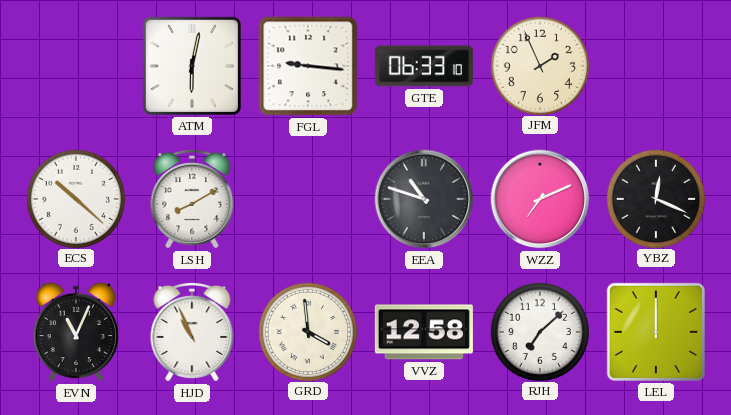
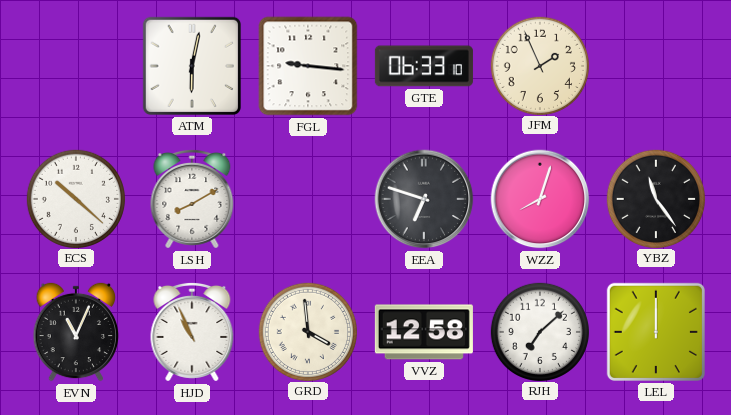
EEA: 10:48 -> 6:48 (424, 199)
WZZ: 7:11 -> 8:03 (540, 199)
YBZ: 12:19 -> 11:24 (655, 198)
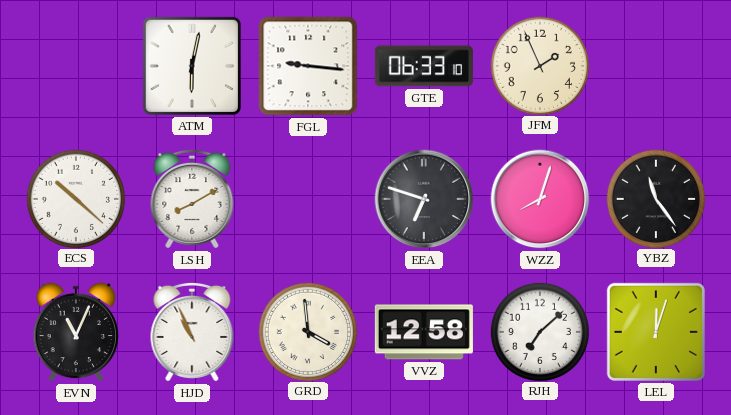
LEL: 12:00 -> 12:03 (656, 332)
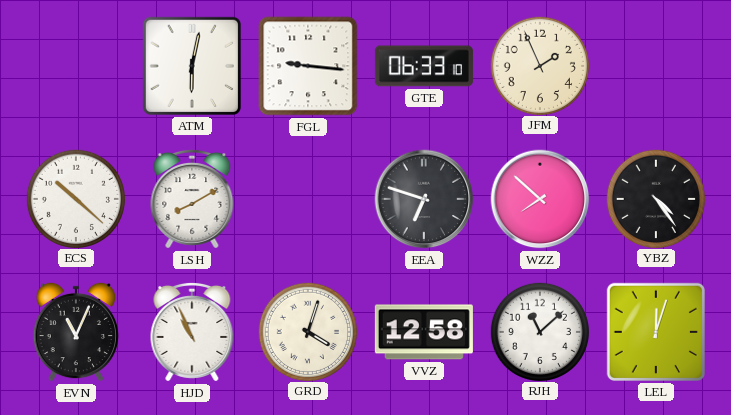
WZZ: 8:03 -> 7:52 (540, 199)
YBZ: 11:24 -> 4:24 (655, 198)
GRD: 3:59 -> 4:03 (307, 331)
RJH: 7:08 -> 11:08 (539, 331)
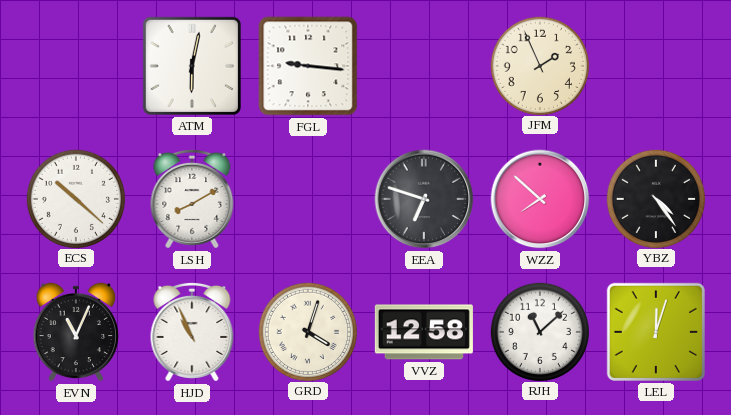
GTE: 06:33 -> none (424, 66)
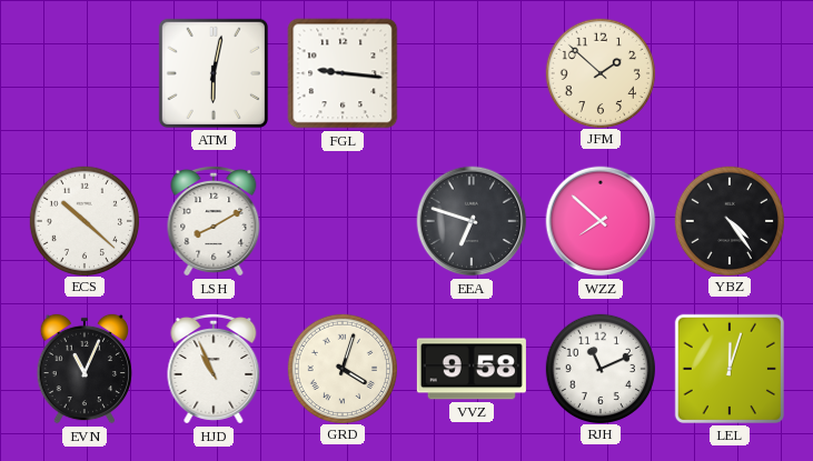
JFM: 1:56 -> 1:52 (599, 72)
VVZ: 12:58 -> 9:58 (472, 369)
RJH: 11:08 -> 11:11 (599, 368)
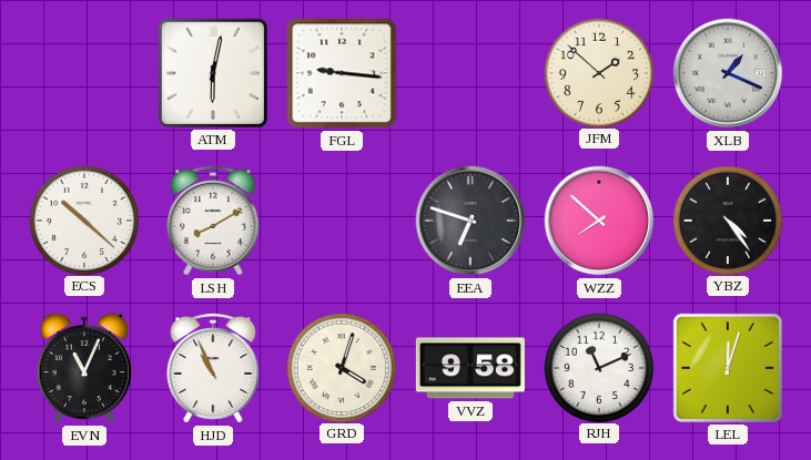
XLB: none -> 1:19 (728, 73)
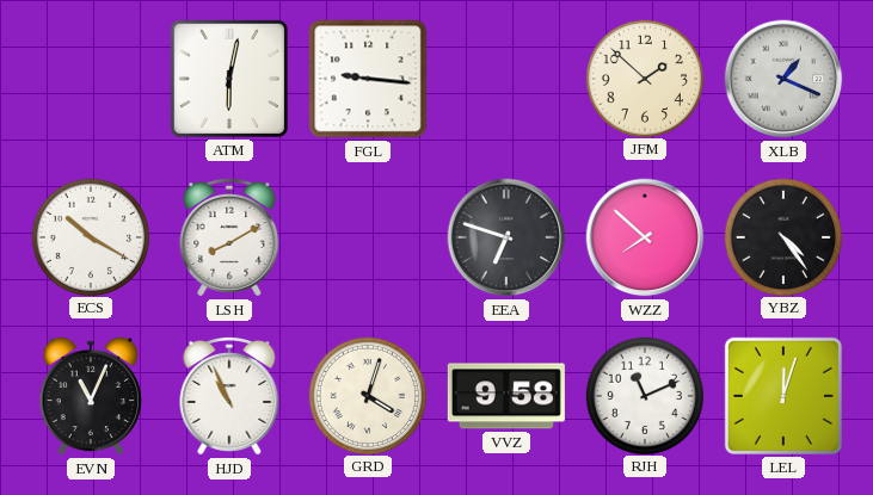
ECS: 10:22 -> 10:20 (90, 236)
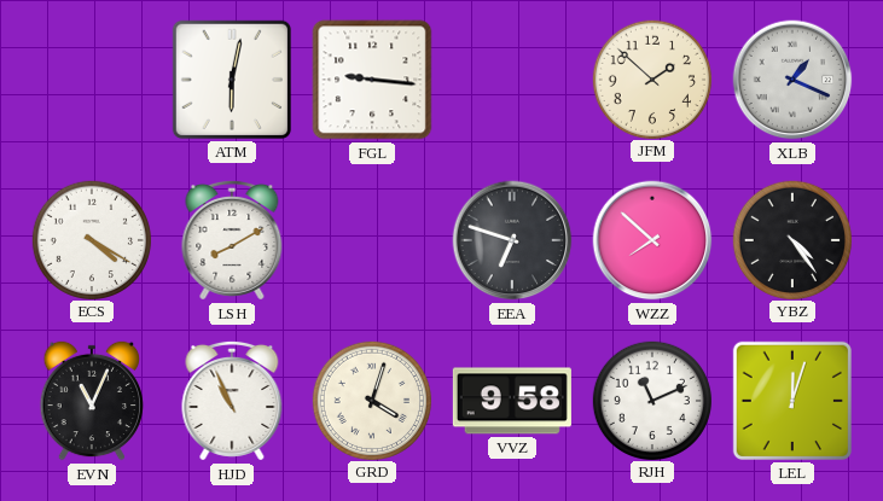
ECS: 10:20 -> 4:20 (91, 239)
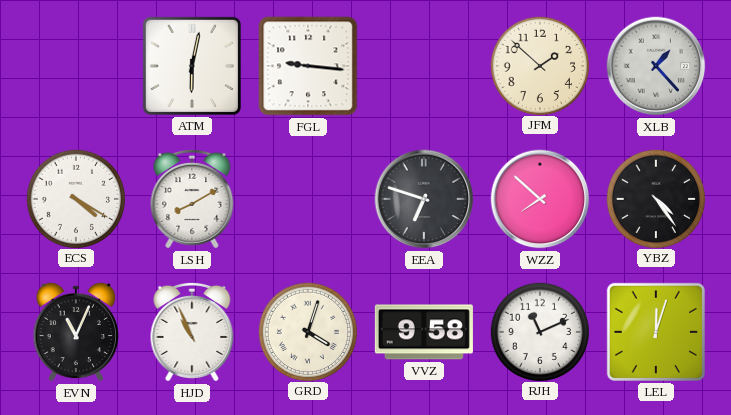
XLB: 1:19 -> 1:23 (656, 66)
